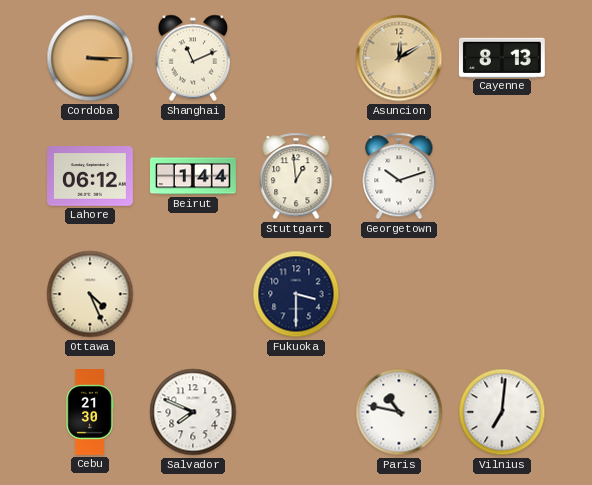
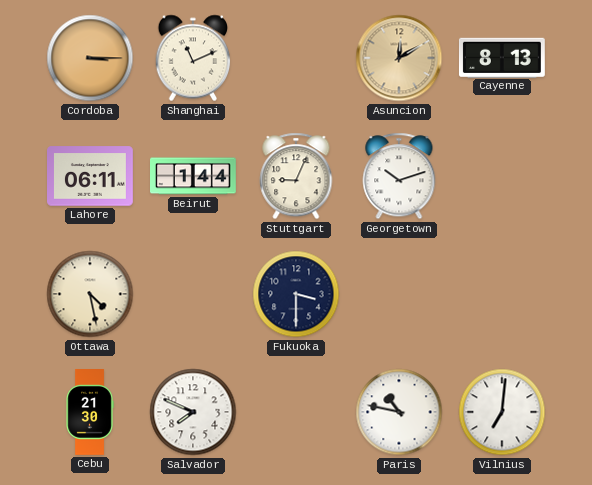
Lahore: 06:12 -> 06:11 (91, 176)
Stuttgart: 12:59 -> 9:04 (296, 176)
Ottawa: 4:26 -> 4:28 (90, 294)
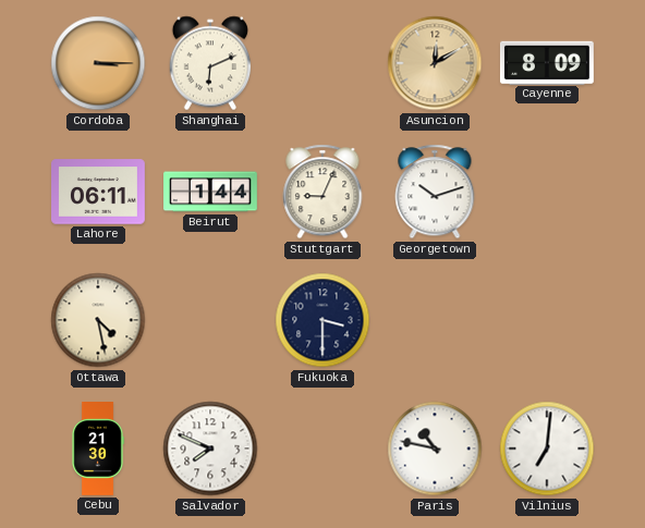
Shanghai: 11:11 -> 6:11 (210, 63)
Cayenne: 8:13 -> 8:09 (547, 62)
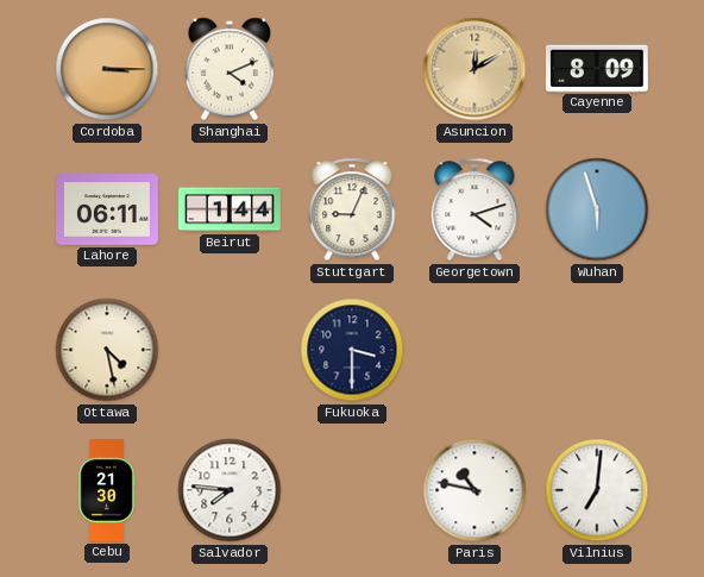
Shanghai: 6:11 -> 4:11 (230, 69)
Georgetown: 10:12 -> 4:12 (474, 209)
Wuhan: none -> 5:57 (597, 209)
Salvador: 7:49 -> 7:46 (230, 490)
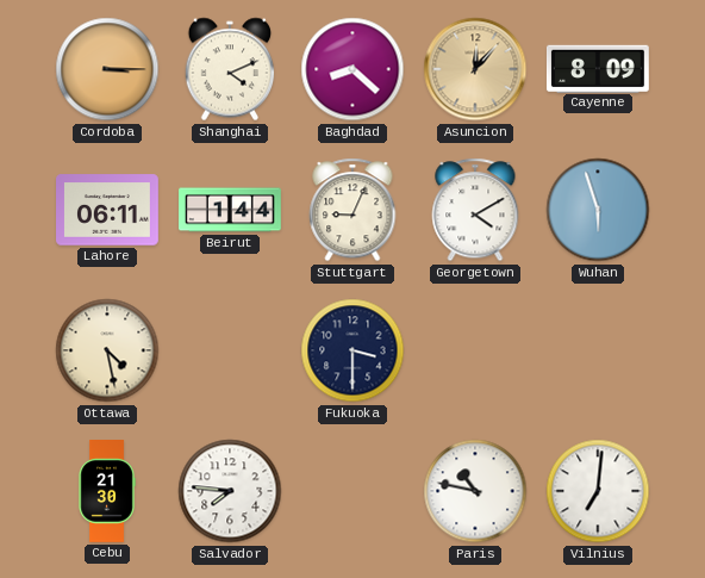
Baghdad: none -> 8:22 (352, 69)
Asuncion: 12:10 -> 12:07 (475, 69)
Georgetown: 4:12 -> 4:10 (475, 210)
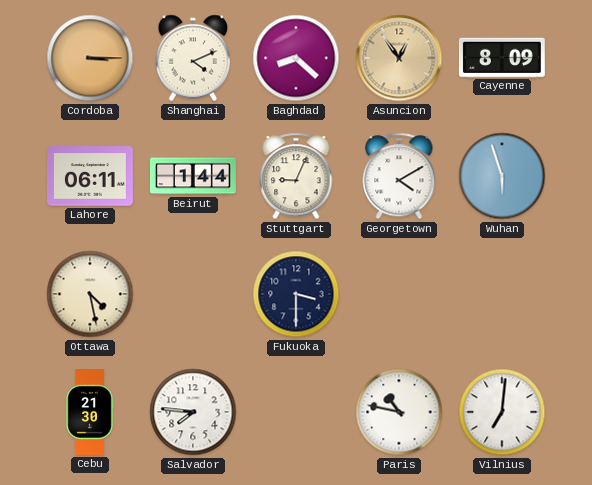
Asuncion: 12:07 -> 12:54 (399, 58)
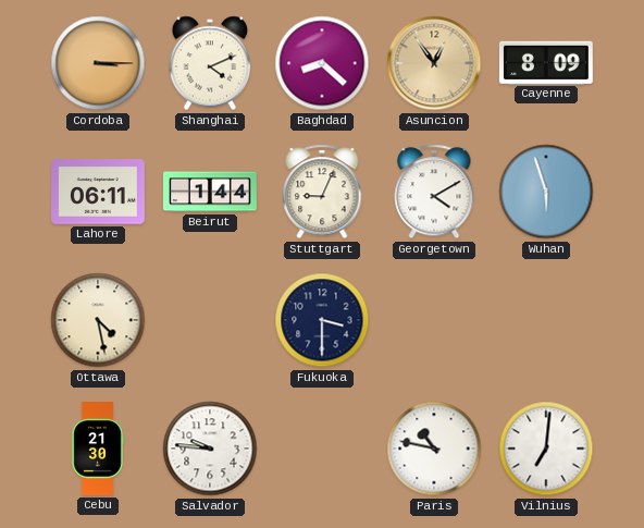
Salvador: 7:46 -> 9:46 (210, 449)
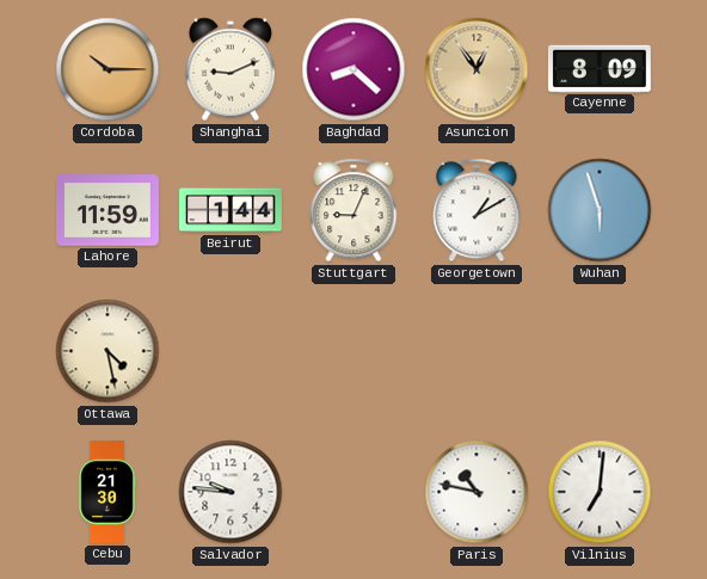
Cordoba: 3:15 -> 10:15 (107, 69)
Shanghai: 4:11 -> 9:11 (230, 69)
Lahore: 06:11 -> 11:59 (109, 210)
Georgetown: 4:10 -> 1:10 (477, 210)
Fukuoka: 3:30 -> none (322, 320)
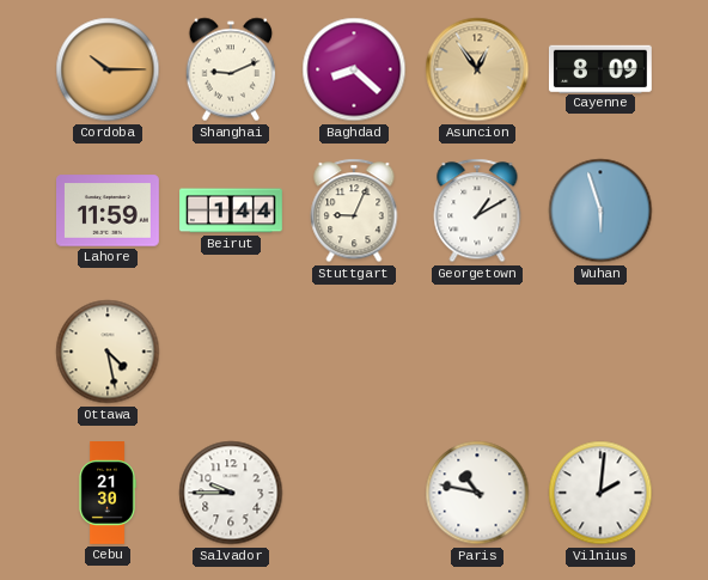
Salvador: 9:46 -> 9:45 (231, 493)
Vilnius: 7:01 -> 2:01 (600, 493)
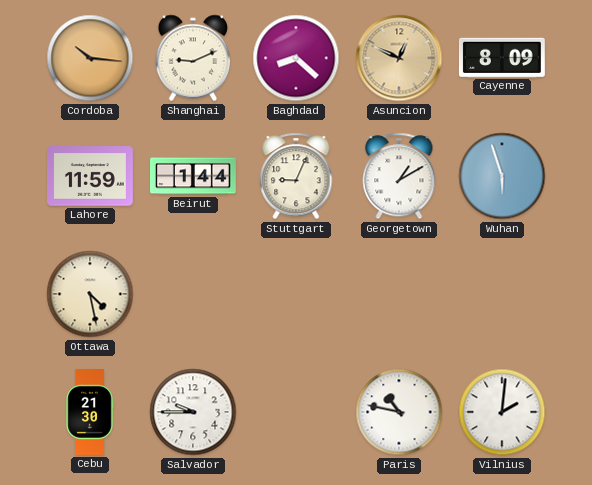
Cordoba: 10:15 -> 10:16 (90, 58)
Asuncion: 12:54 -> 12:49 (399, 58)
